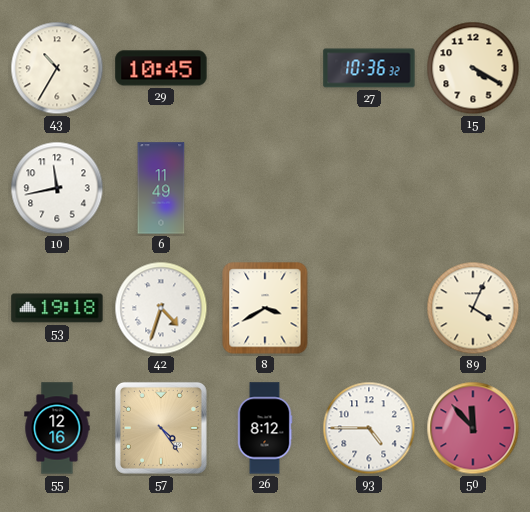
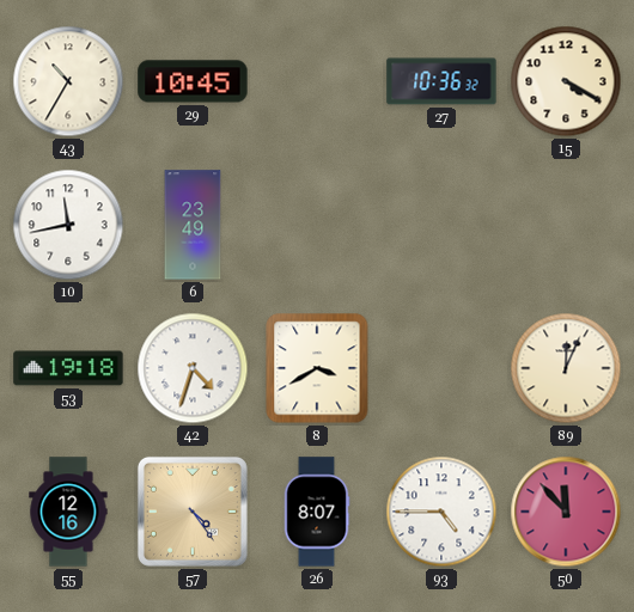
6: 11:49 -> 23:49 (193, 225)
89: 4:04 -> 12:04 (566, 368)
26: 8:12 -> 8:07 (317, 512)
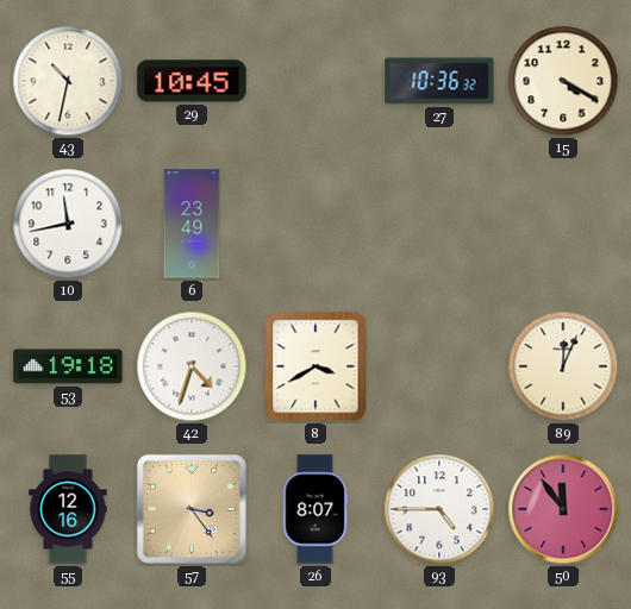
43: 10:35 -> 10:32 (68, 81)
57: 4:24 -> 3:24 (192, 509)
50: 11:53 -> 11:54 (563, 509)
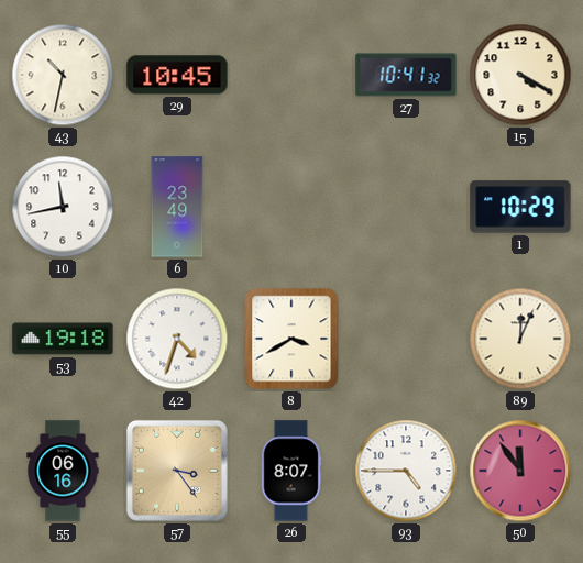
27: 10:36 -> 10:41 (406, 75)
1: none -> 10:29 (520, 207)
55: 12:16 -> 06:16 (63, 471)
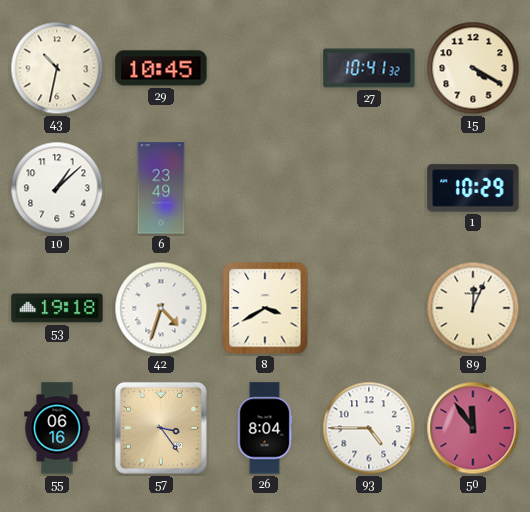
10: 11:43 -> 1:08 (57, 188)
26: 8:07 -> 8:04 (265, 428)
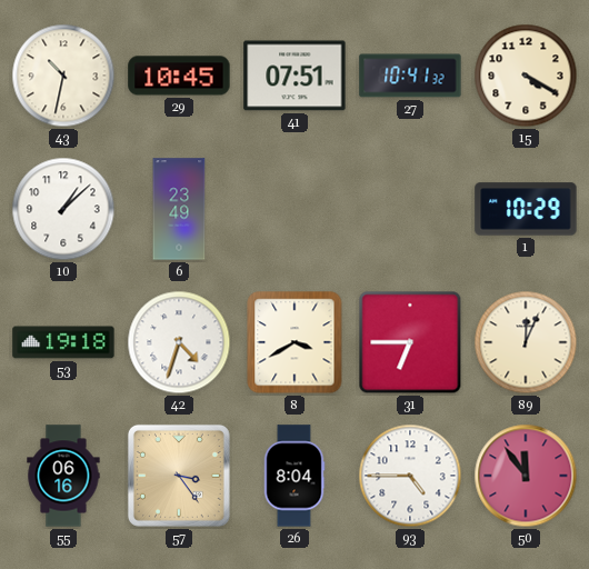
41: none -> 07:51 (294, 76)
31: none -> 6:45 (410, 342)
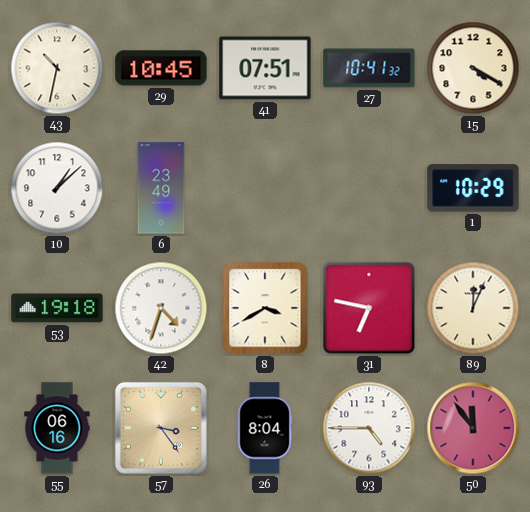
31: 6:45 -> 6:47 (369, 308)
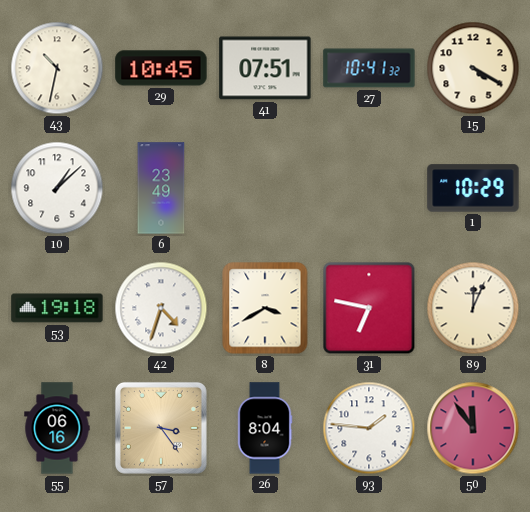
93: 4:45 -> 1:46 (369, 428)
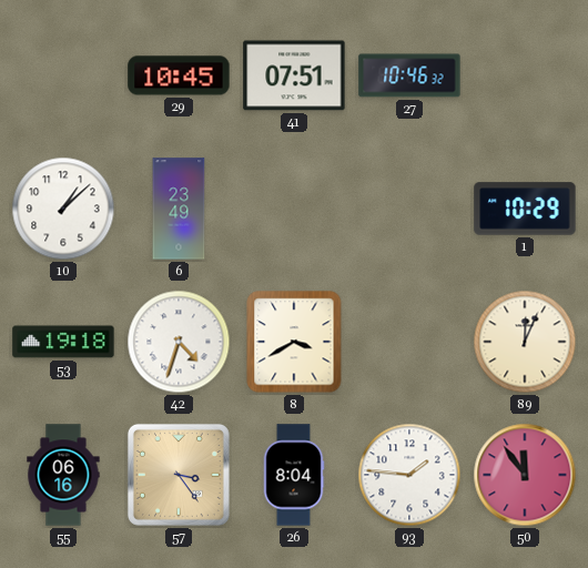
43: 10:32 -> none (57, 68)
27: 10:41 -> 10:46 (409, 75)
15: 4:20 -> none (473, 68)
31: 6:47 -> none (369, 308)
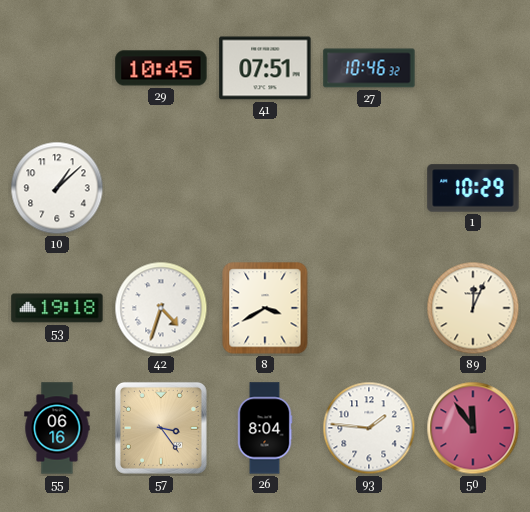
6: 23:49 -> none (179, 209)
